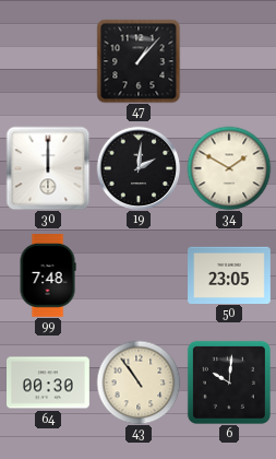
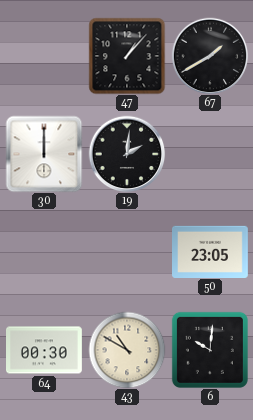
67: none -> 1:40 (210, 56)
34: 1:50 -> none (229, 168)
99: 7:48 -> none (48, 276)
43: 10:54 -> 10:50 (127, 350)
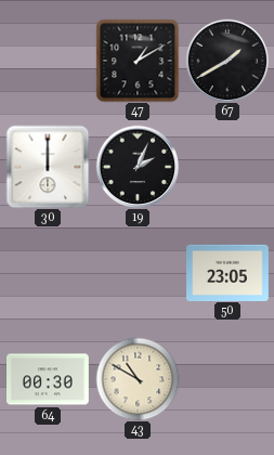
47: 1:07 -> 1:10 (138, 61)
19: 2:01 -> 2:04 (138, 167)
6: 10:01 -> none (210, 350)
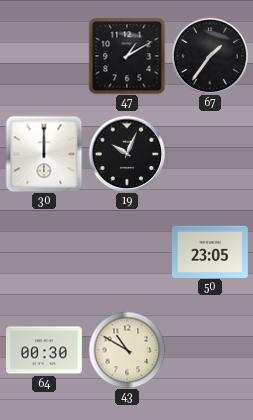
67: 1:40 -> 1:36 (210, 56)
19: 2:04 -> 10:04 (127, 154)
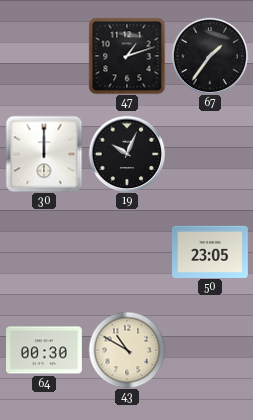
47: 1:10 -> 1:12 (127, 56)
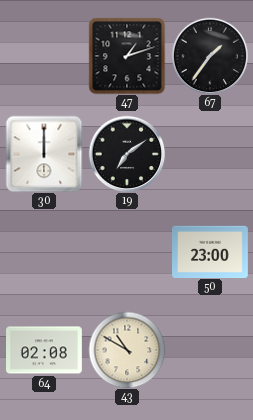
19: 10:04 -> 7:09 (127, 154)
50: 23:05 -> 23:00 (211, 251)
64: 00:30 -> 02:08 (45, 350)
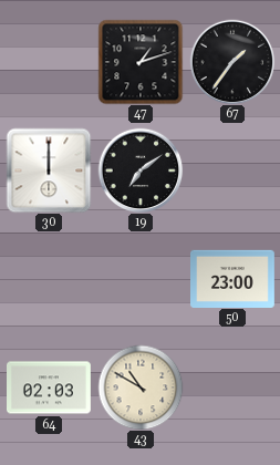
64: 02:08 -> 02:03 (50, 387)
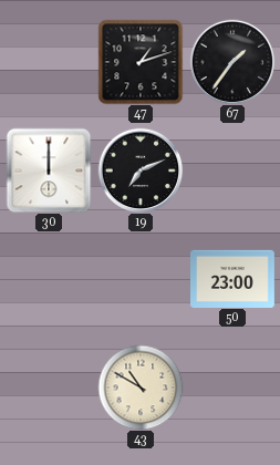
19: 7:09 -> 7:11 (141, 170)
64: 02:03 -> none (50, 387)
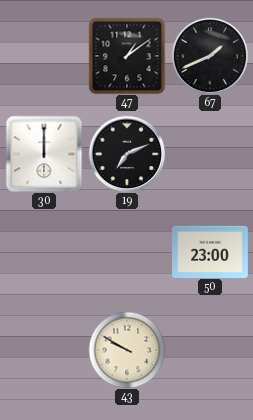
47: 1:12 -> 1:09 (127, 56)
67: 1:36 -> 1:41 (210, 56)
43: 10:50 -> 9:50 (127, 350)
